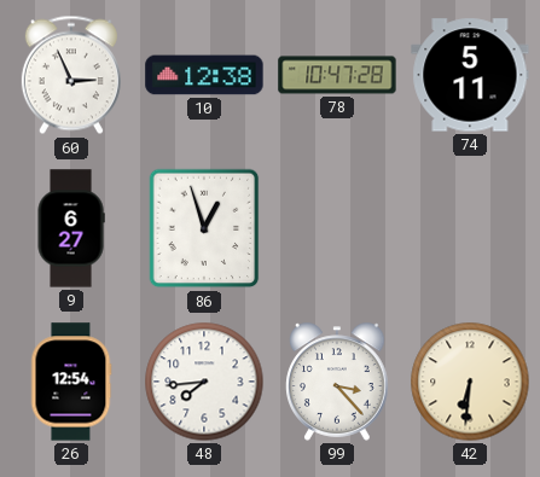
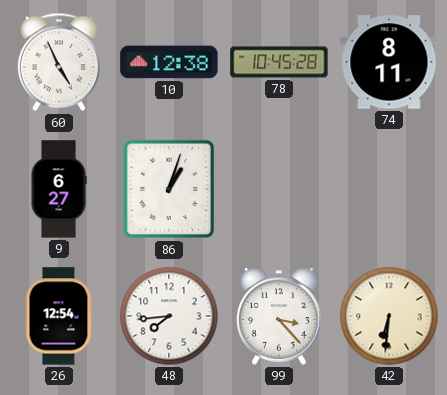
60: 2:56 -> 4:56 (59, 62)
78: 10:47 -> 10:45 (279, 62)
74: 5:11 -> 8:11 (389, 62)
86: 12:57 -> 1:03 (169, 189)
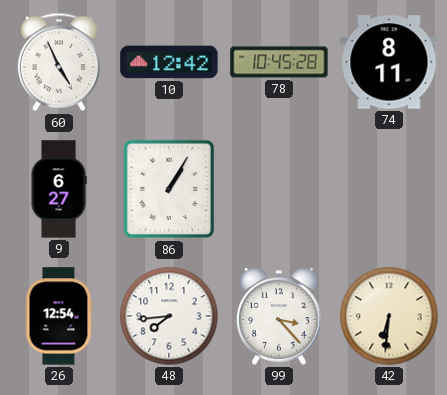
10: 12:38 -> 12:42 (169, 62)
86: 1:03 -> 1:05 (169, 189)
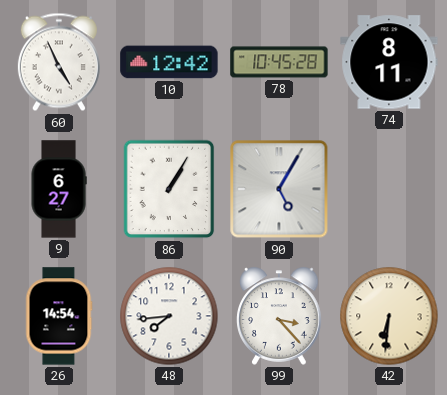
90: none -> 5:05 (279, 189)
26: 12:54 -> 14:54 (59, 316)
